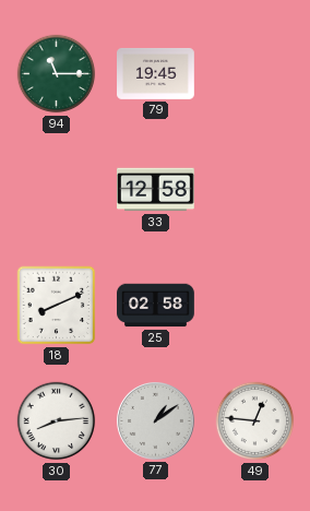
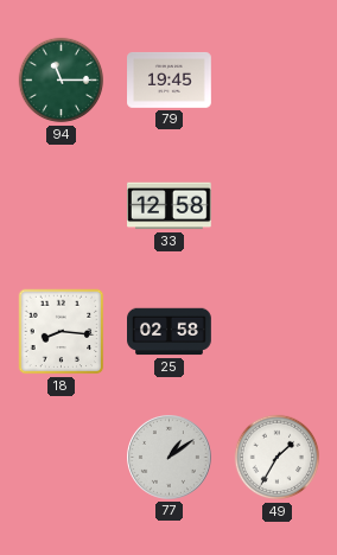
18: 8:11 -> 8:16 (62, 332)
30: 8:14 -> none (57, 421)
49: 12:46 -> 1:35 (278, 458)
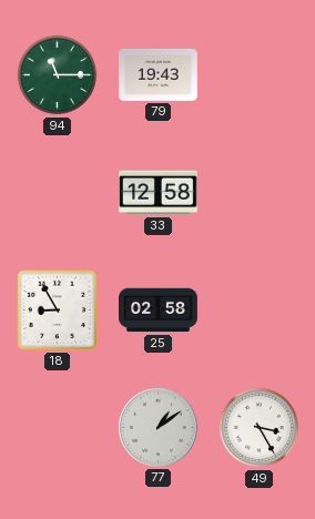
79: 19:45 -> 19:43 (159, 74)
18: 8:16 -> 8:55 (58, 311)
49: 1:35 -> 3:25 (260, 428)
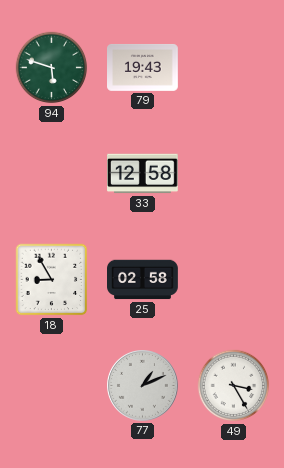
94: 11:15 -> 5:48 (52, 68)
77: 1:09 -> 1:11 (143, 386)
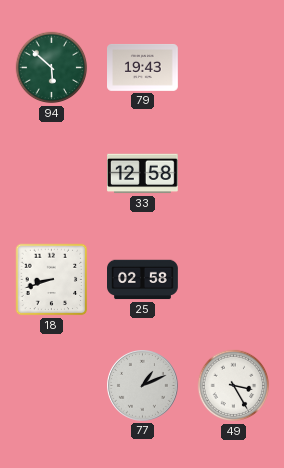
94: 5:48 -> 5:52 (52, 68)
18: 8:55 -> 8:42 (52, 280)
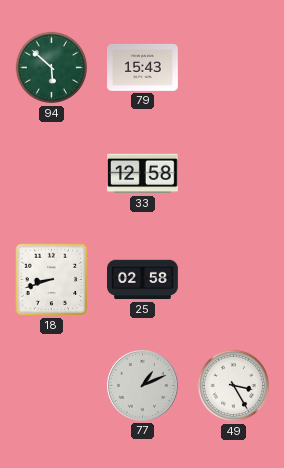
79: 19:43 -> 15:43 (143, 67)
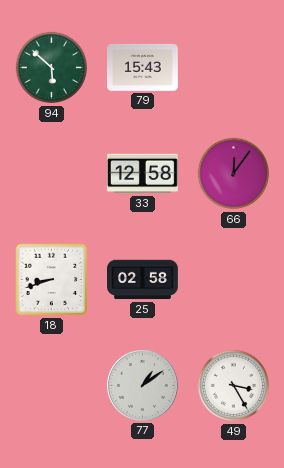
66: none -> 12:06 (234, 174)
77: 1:11 -> 1:09 (143, 386)
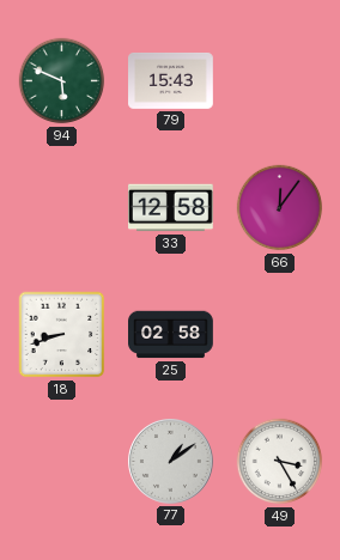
94: 5:52 -> 5:49 (62, 81)
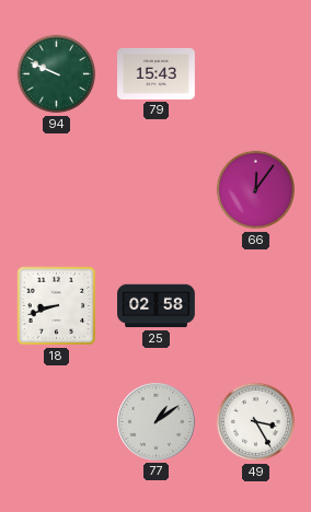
94: 5:49 -> 9:49 (57, 74)
33: 12:58 -> none (171, 208)
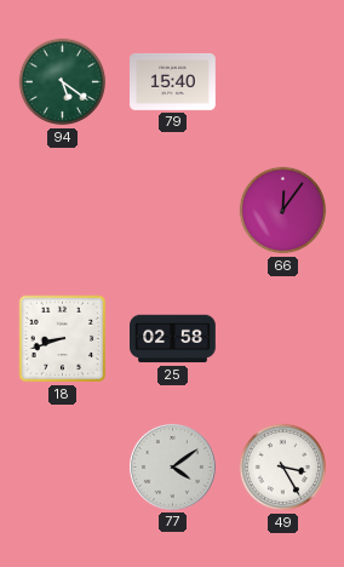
94: 9:49 -> 5:21 (63, 82)
79: 15:43 -> 15:40 (173, 81)
77: 1:09 -> 4:09 (173, 468)
